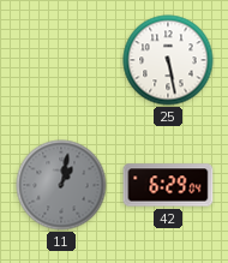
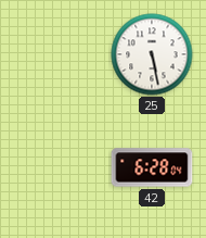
11: 1:02 -> none (61, 185)
42: 6:29 -> 6:28 (152, 167)
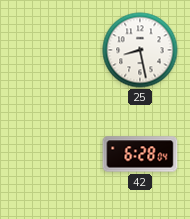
25: 5:28 -> 8:28 (140, 50)
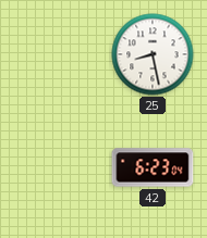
42: 6:28 -> 6:23 (153, 167)
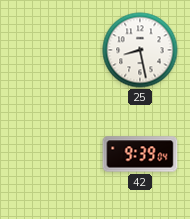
42: 6:23 -> 9:39 (140, 154)
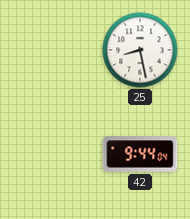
42: 9:39 -> 9:44 (140, 154)
